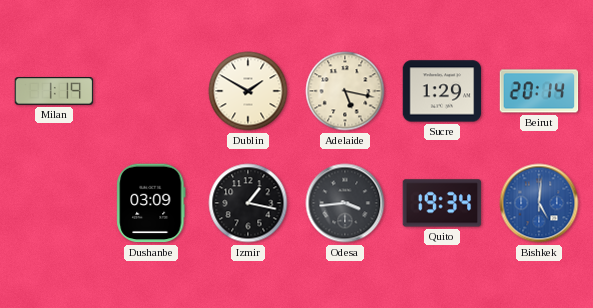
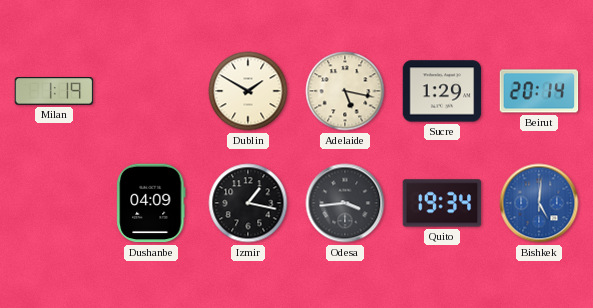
Dushanbe: 03:09 -> 04:09 (151, 203)
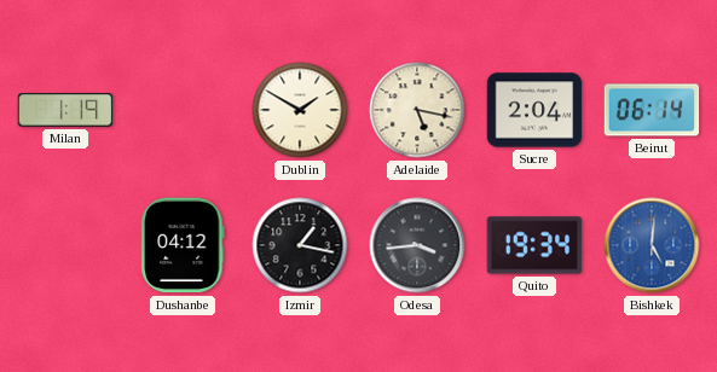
Sucre: 1:29 -> 2:04 (534, 110)
Beirut: 20:14 -> 06:14 (652, 110)
Dushanbe: 04:09 -> 04:12 (183, 245)
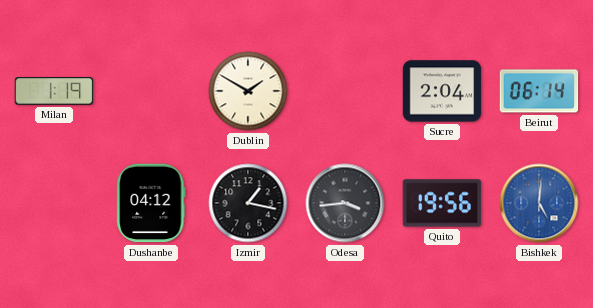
Adelaide: 5:17 -> none (417, 110)
Quito: 19:34 -> 19:56 (442, 203)
